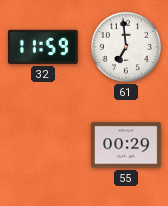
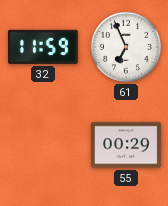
61: 6:59 -> 6:56 (126, 47)
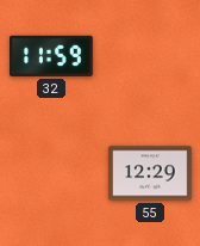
61: 6:56 -> none (126, 47)
55: 00:29 -> 12:29 (150, 173)
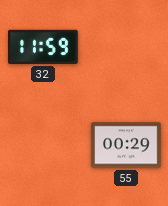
55: 12:29 -> 00:29 (126, 145)
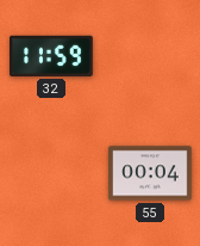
55: 00:29 -> 00:04 (150, 173)
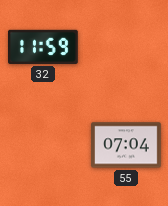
55: 00:04 -> 07:04 (126, 145)
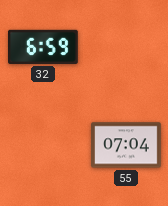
32: 11:59 -> 6:59 (44, 47)
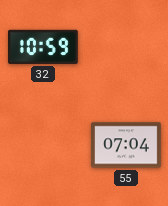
32: 6:59 -> 10:59 (44, 47)
